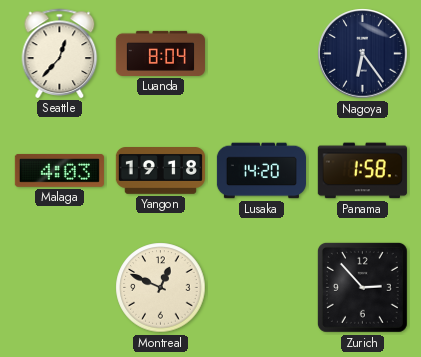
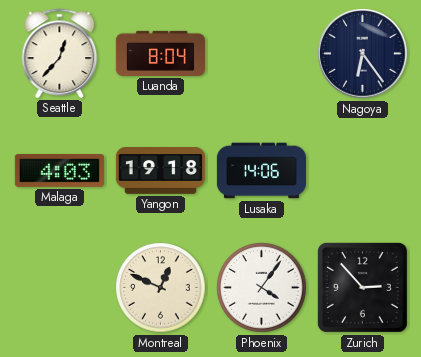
Lusaka: 14:20 -> 14:06 (261, 171)
Panama: 1:58 -> none (362, 171)
Phoenix: none -> 4:06 (262, 288)
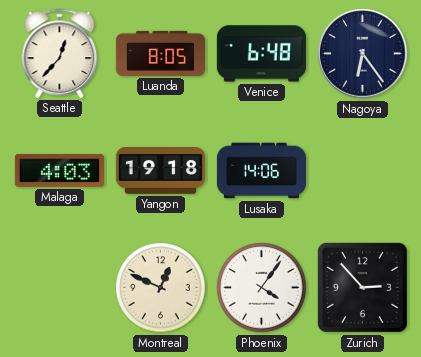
Luanda: 8:04 -> 8:05 (160, 53)
Venice: none -> 6:48 (261, 54)
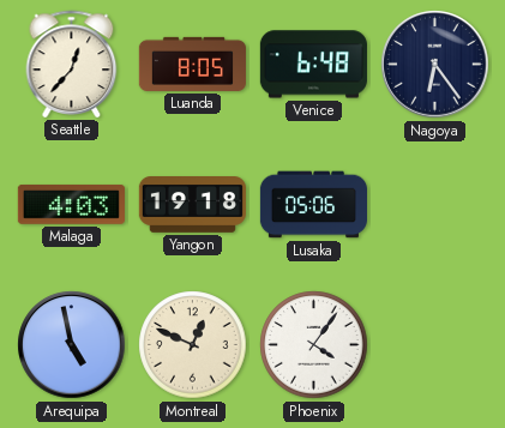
Lusaka: 14:06 -> 05:06 (313, 205)
Arequipa: none -> 4:58 (72, 345)
Zurich: 2:53 -> none (362, 287)
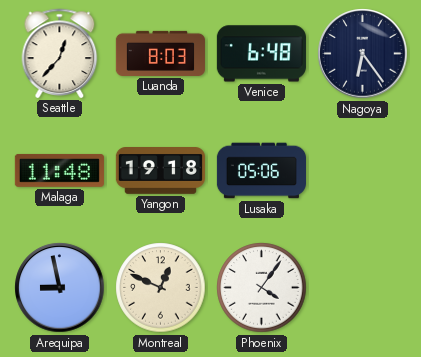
Luanda: 8:05 -> 8:03 (160, 53)
Malaga: 4:03 -> 11:48 (59, 170)
Arequipa: 4:58 -> 8:58 (60, 288)
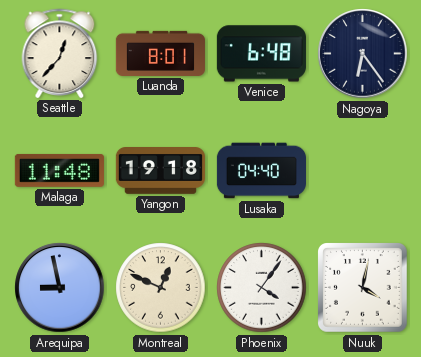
Luanda: 8:03 -> 8:01 (160, 53)
Lusaka: 05:06 -> 04:40 (261, 171)
Nuuk: none -> 4:02 (363, 288)
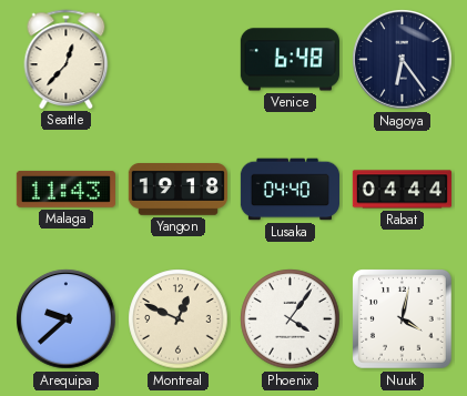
Luanda: 8:01 -> none (160, 53)
Malaga: 11:48 -> 11:43 (65, 189)
Rabat: none -> 04:44 (402, 190)
Arequipa: 8:58 -> 9:38 (67, 319)
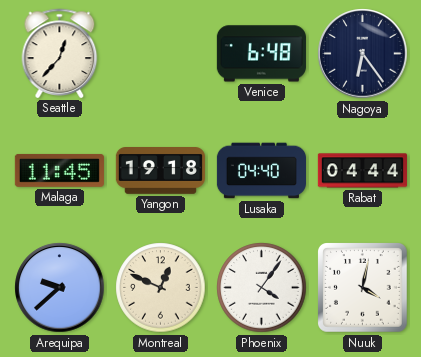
Malaga: 11:43 -> 11:45 (59, 170)
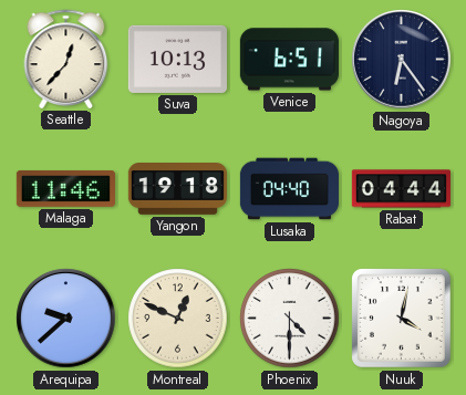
Suva: none -> 10:13 (177, 59)
Venice: 6:48 -> 6:51 (289, 60)
Malaga: 11:45 -> 11:46 (65, 188)
Phoenix: 4:06 -> 4:30 (290, 319)
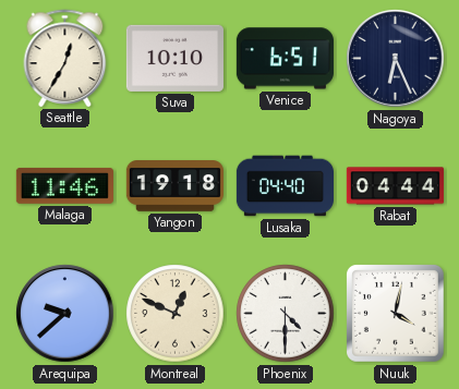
Seattle: 12:37 -> 12:35 (65, 58)
Suva: 10:13 -> 10:10 (174, 58)
Nagoya: 6:24 -> 6:26 (396, 59)
